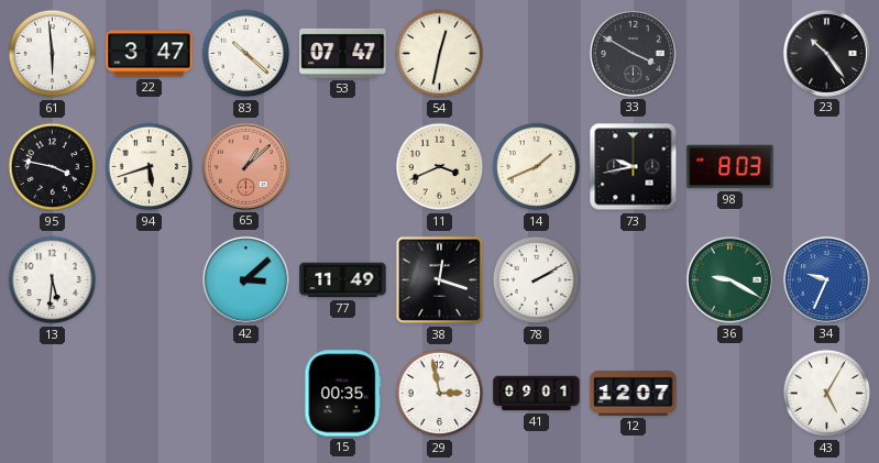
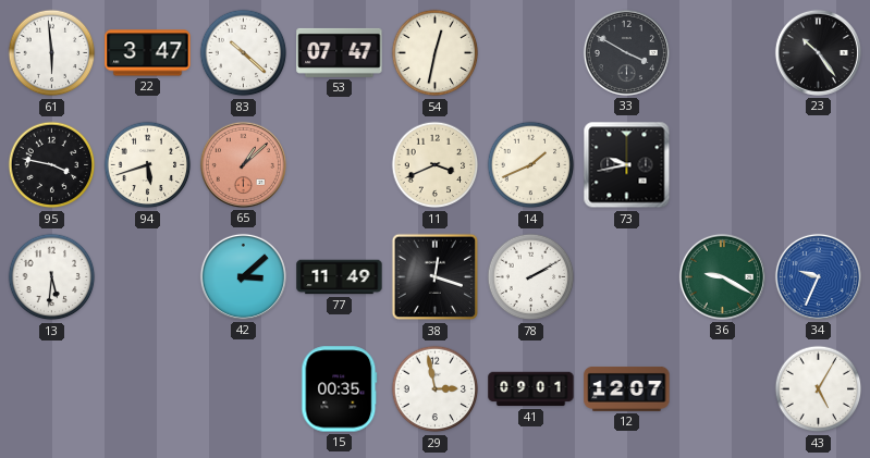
98: 8:03 -> none (730, 167)
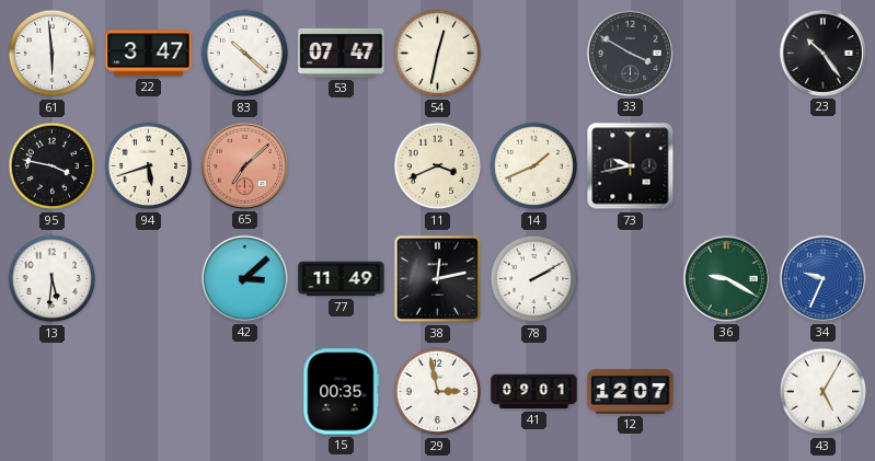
65: 1:08 -> 7:08 (244, 165)
38: 12:18 -> 12:13 (438, 279)
